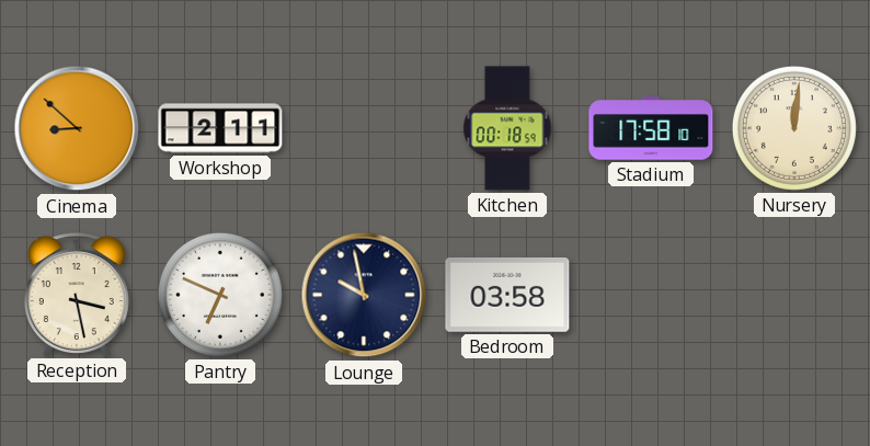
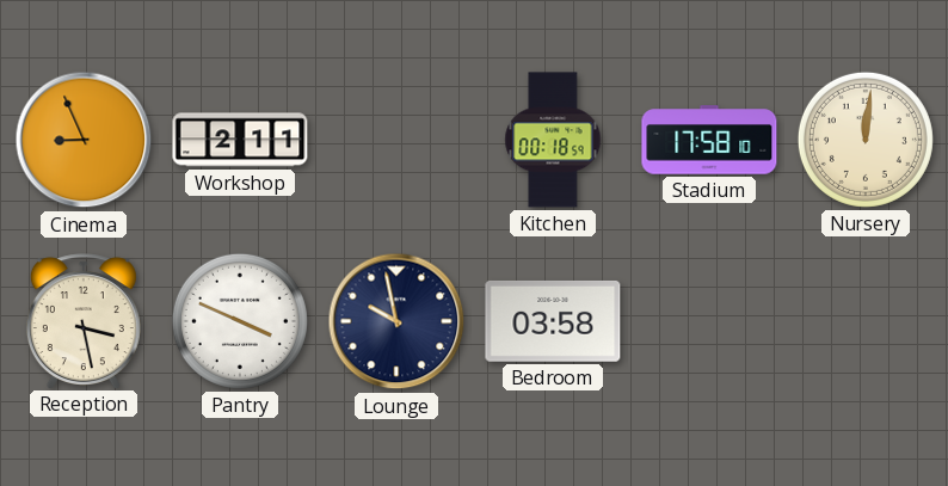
Cinema: 8:52 -> 8:56 (84, 140)
Pantry: 6:49 -> 3:49 (240, 321)
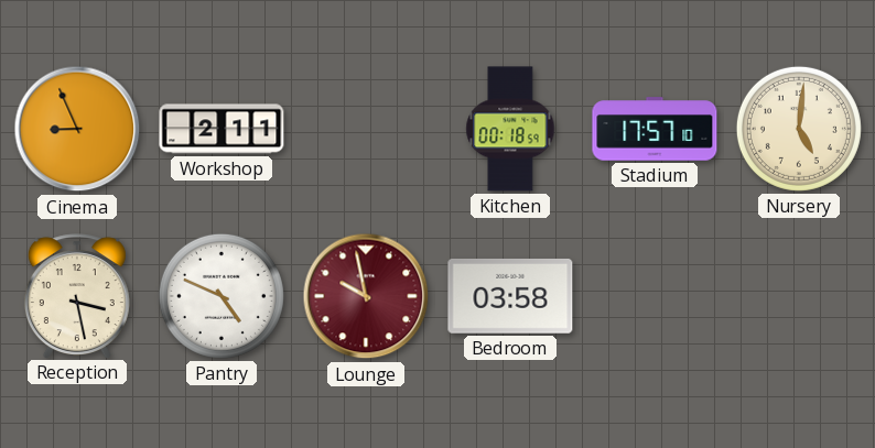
Stadium: 17:58 -> 17:57 (655, 129)
Nursery: 12:01 -> 5:01 (799, 129)
Pantry: 3:49 -> 4:49 (222, 296)
Lounge dial: navy -> burgundy (366, 296)
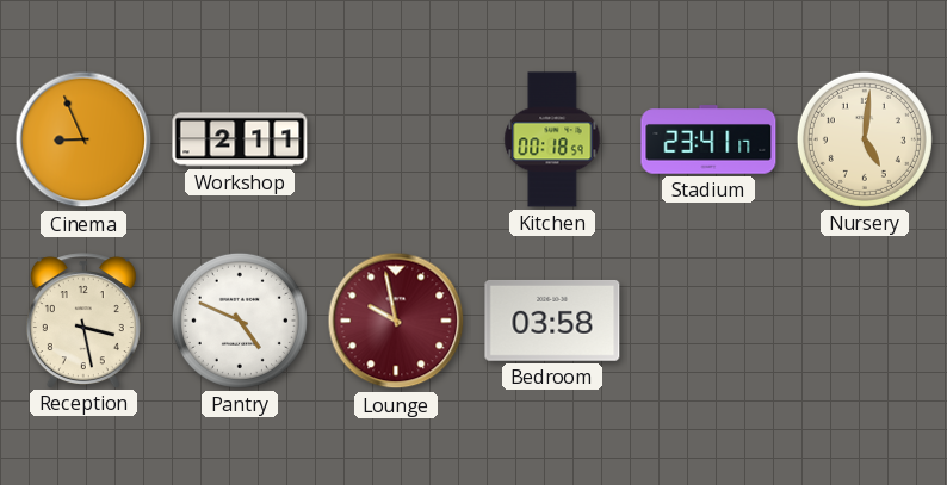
Stadium: 17:57 -> 23:41 (708, 139)
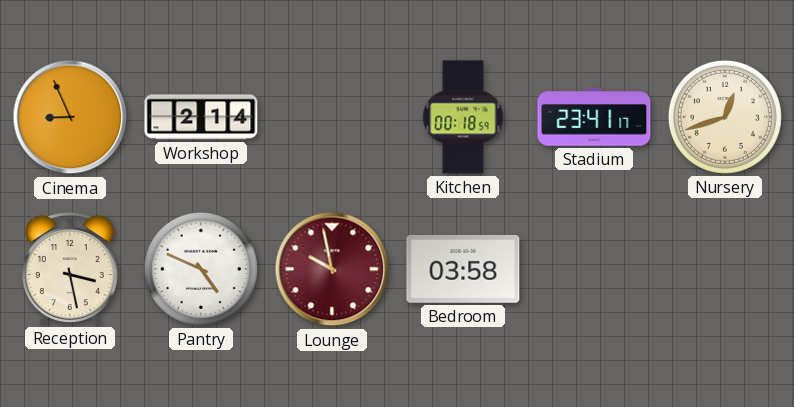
Workshop: 2:11 -> 2:14 (201, 117)
Nursery: 5:01 -> 12:42 (725, 117)
